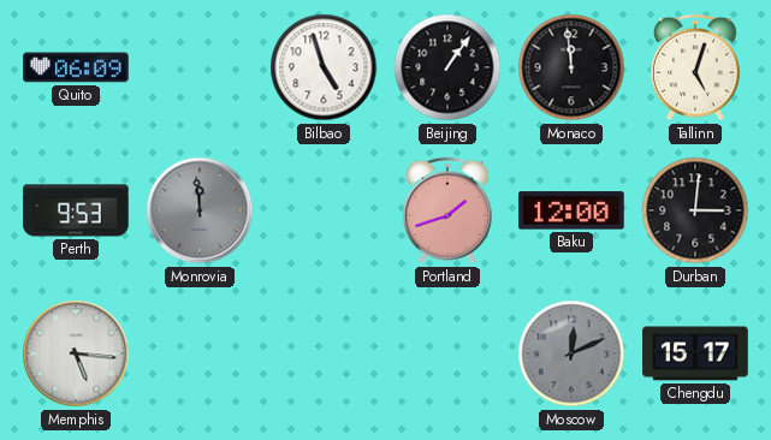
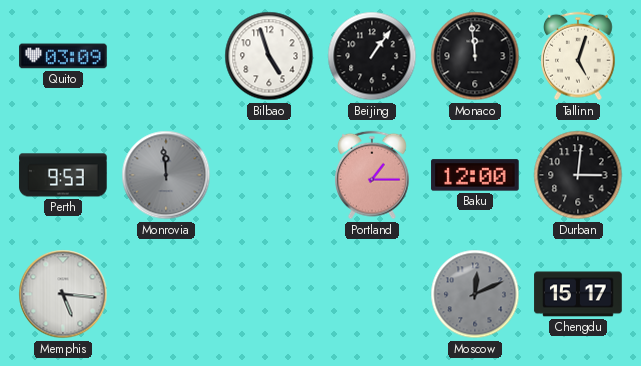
Quito: 06:09 -> 03:09 (63, 56)
Portland: 1:42 -> 1:15 (373, 175)
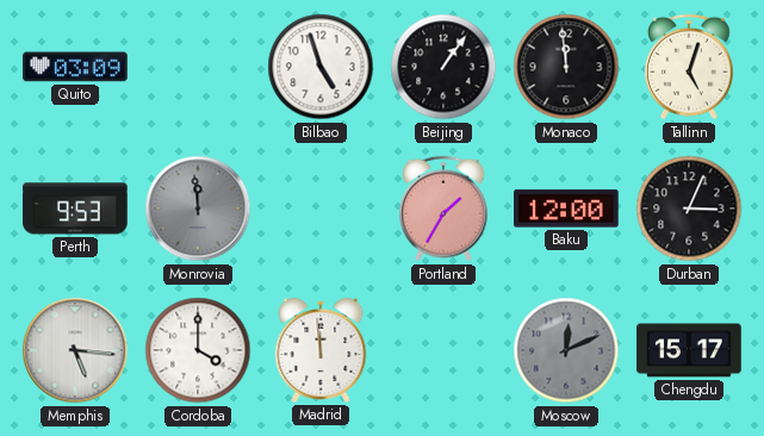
Portland: 1:15 -> 1:35 (445, 208)
Durban: 3:01 -> 3:04 (689, 208)
Cordoba: none -> 4:00 (198, 350)
Madrid: none -> 11:59 (321, 350)
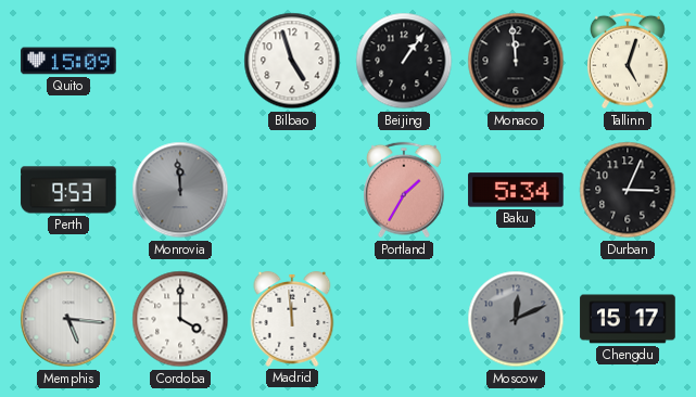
Quito: 03:09 -> 15:09 (68, 61)
Baku: 12:00 -> 5:34 (516, 190)
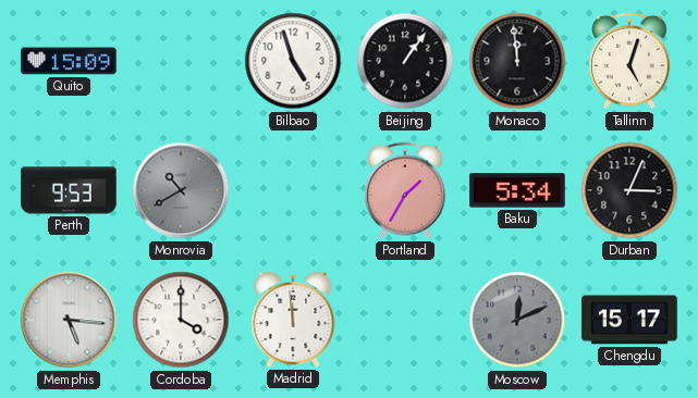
Monrovia: 11:59 -> 10:40 (181, 190)
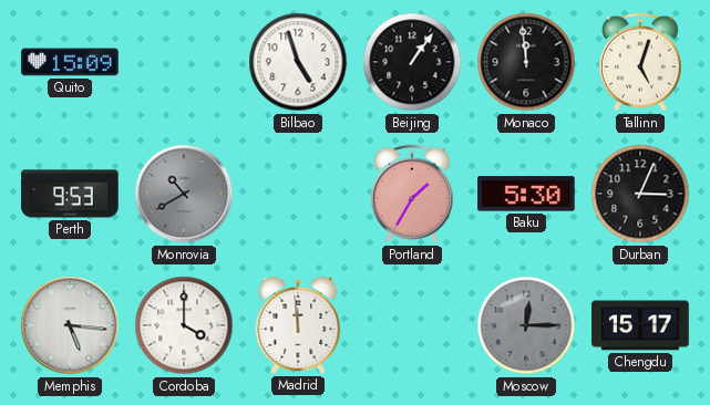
Baku: 5:34 -> 5:30 (526, 194)
Moscow: 12:11 -> 12:15 (526, 325)
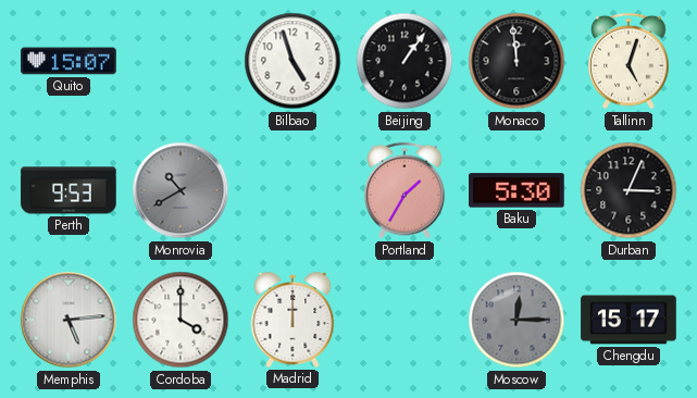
Quito: 15:09 -> 15:07 (69, 61)
Memphis: 5:16 -> 5:14 (69, 320)
Madrid: 11:59 -> 12:00 (293, 320)
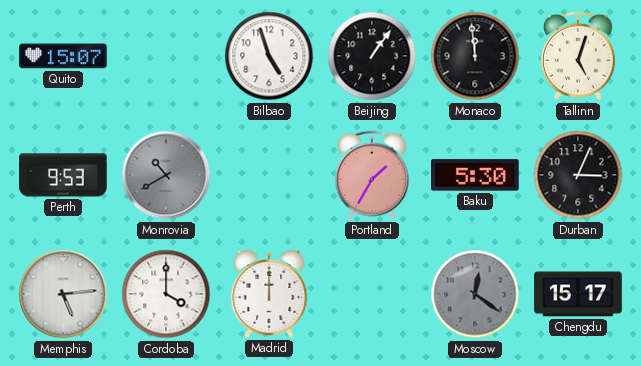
Moscow: 12:15 -> 12:21 (475, 294)
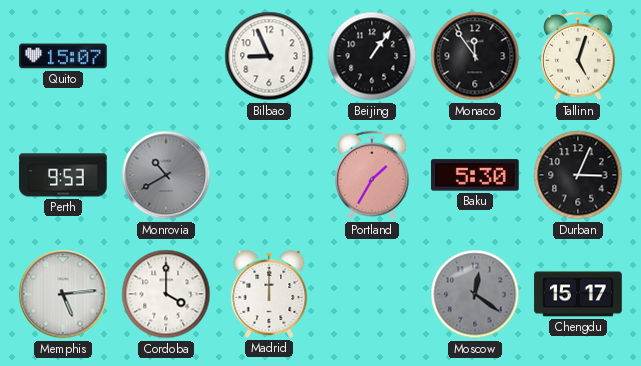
Bilbao: 4:57 -> 8:56 (269, 56)
Monaco: 11:59 -> 11:54 (475, 56)
